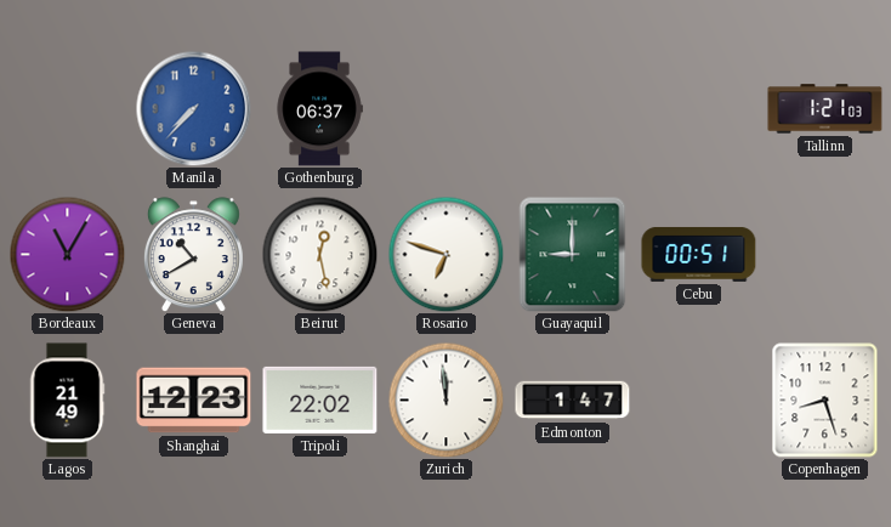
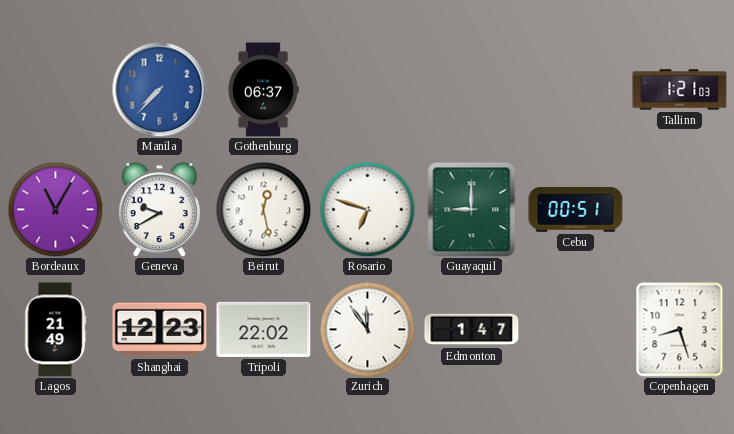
Geneva: 10:40 -> 9:40 (159, 210)
Zurich: 11:59 -> 11:54 (367, 329)
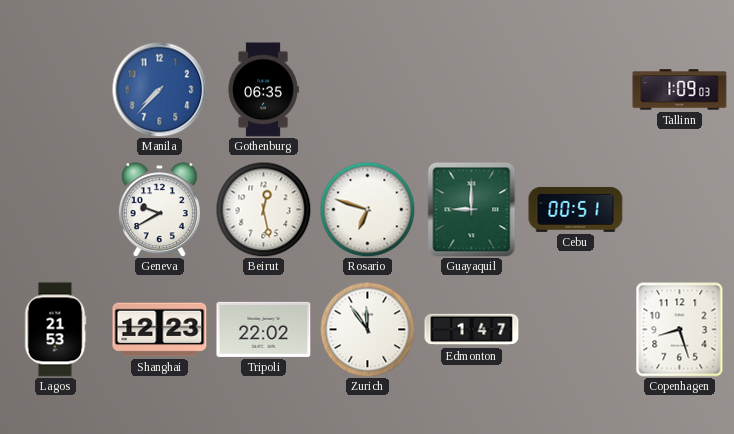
Gothenburg: 06:37 -> 06:35 (263, 90)
Tallinn: 1:21 -> 1:09 (680, 90)
Bordeaux: 11:05 -> none (55, 209)
Lagos: 21:49 -> 21:53 (55, 330)
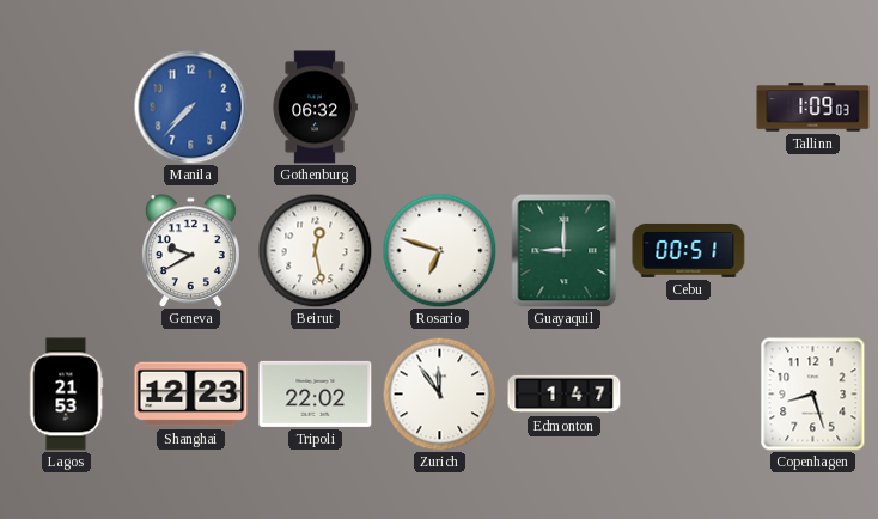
Gothenburg: 06:35 -> 06:32 (315, 108)
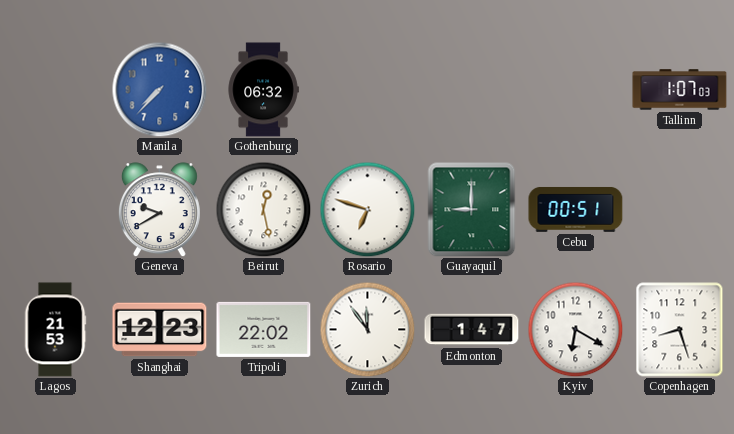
Tallinn: 1:09 -> 1:07 (680, 90)
Kyiv: none -> 6:20 (575, 329)
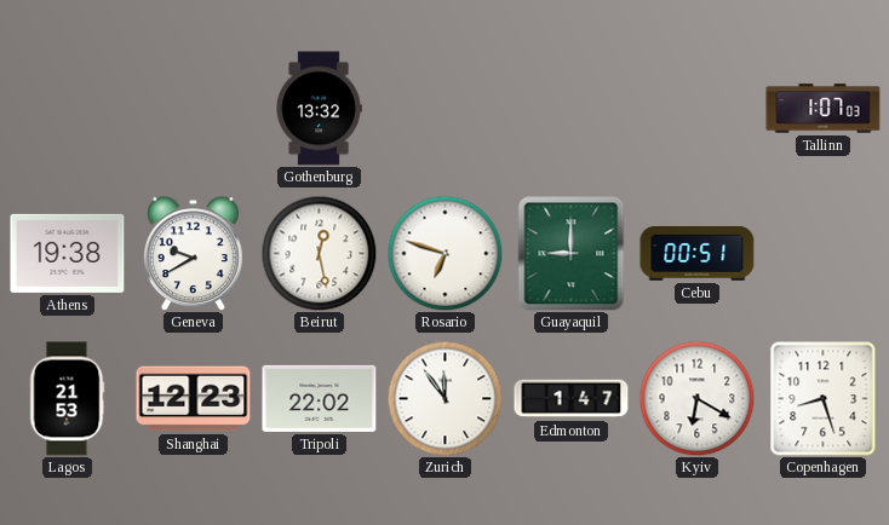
Manila: 7:37 -> none (159, 89)
Gothenburg: 06:32 -> 13:32 (319, 109)
Athens: none -> 19:38 (68, 253)
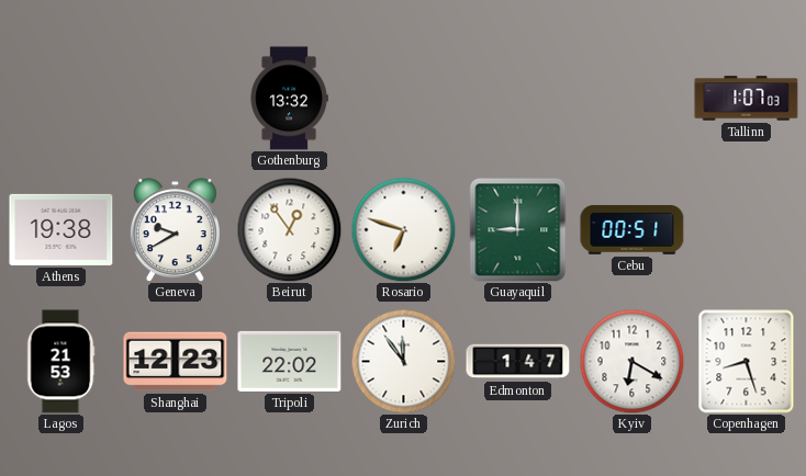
Beirut: 12:28 -> 12:54 (289, 229)
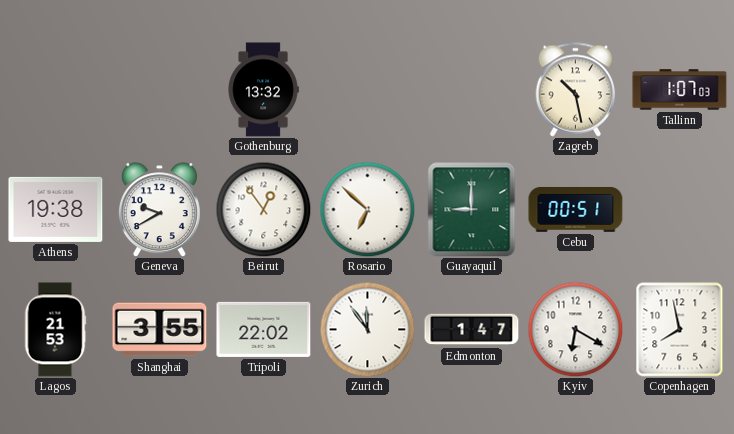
Zagreb: none -> 10:28 (576, 90)
Rosario: 6:48 -> 6:52 (367, 209)
Shanghai: 12:23 -> 3:55 (160, 330)
Copenhagen: 8:27 -> 7:58 (680, 330)
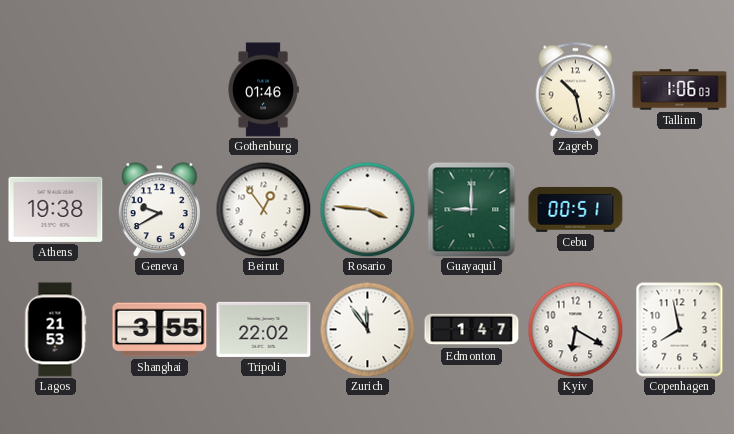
Gothenburg: 13:32 -> 01:46 (263, 90)
Tallinn: 1:07 -> 1:06 (680, 90)
Rosario: 6:52 -> 3:46 (367, 209)
